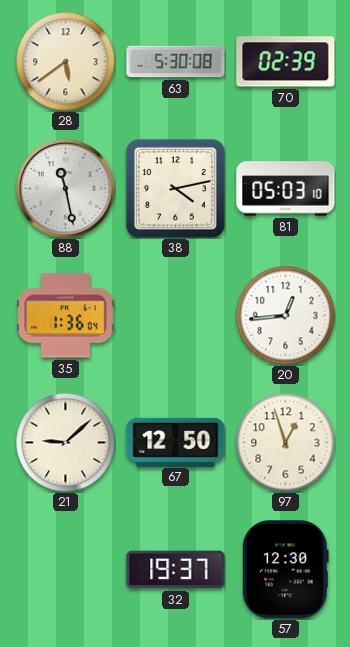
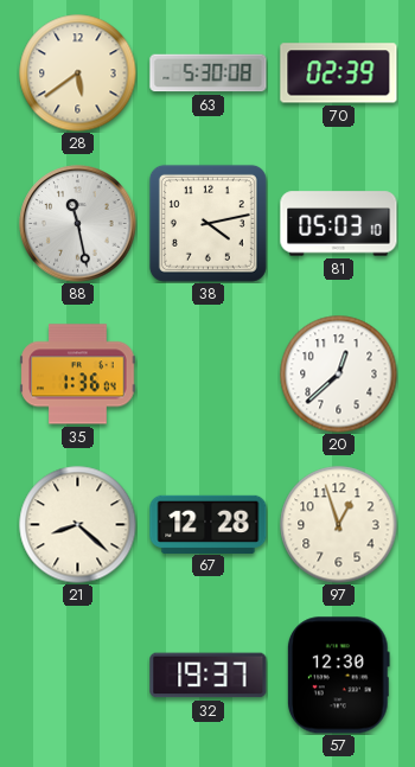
20: 12:44 -> 12:38 (339, 375)
21: 9:08 -> 8:22 (78, 525)
67: 12:50 -> 12:28 (209, 524)
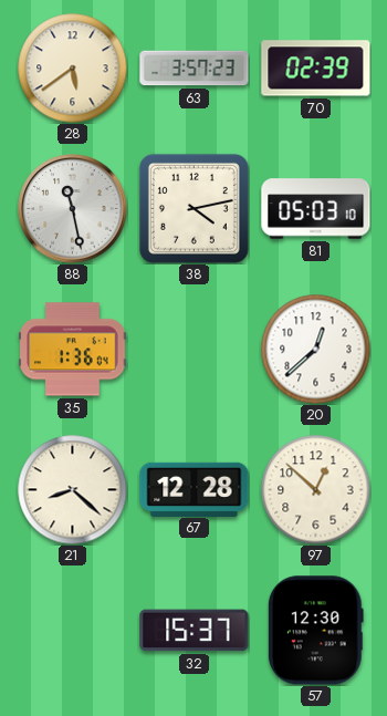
63: 5:30 -> 3:57 (195, 69)
97: 12:57 -> 12:52 (316, 490)
32: 19:37 -> 15:37 (195, 631)
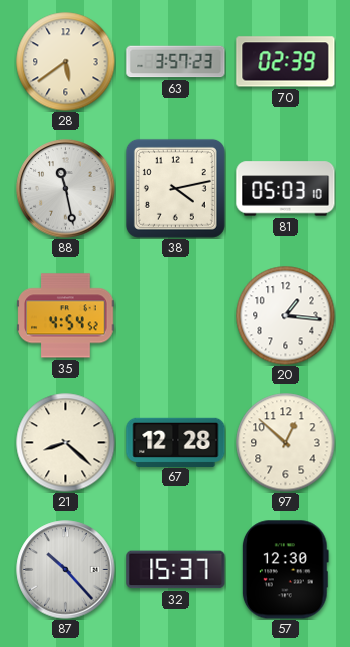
35: 1:36 -> 4:54 (66, 316)
20: 12:38 -> 1:16 (286, 316)
87: none -> 10:23 (66, 570)
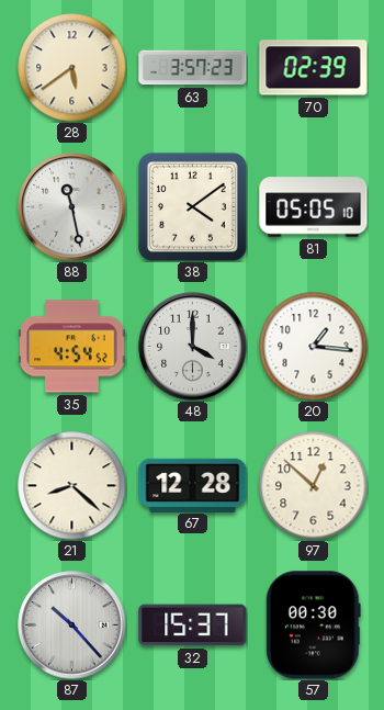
38: 4:13 -> 4:09 (192, 206)
81: 05:03 -> 05:05 (314, 207)
48: none -> 4:00 (193, 347)
57: 12:30 -> 00:30 (313, 626)
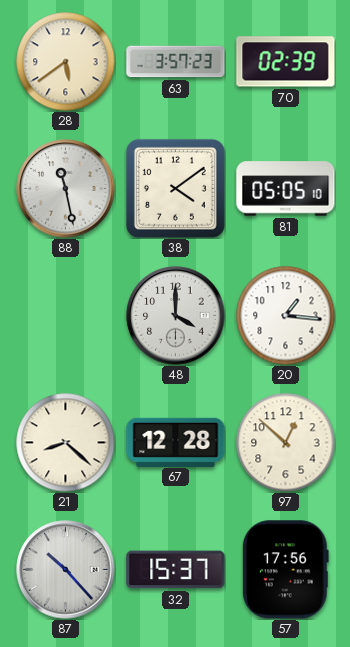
35: 4:54 -> none (72, 347)
57: 00:30 -> 17:56 (285, 570)
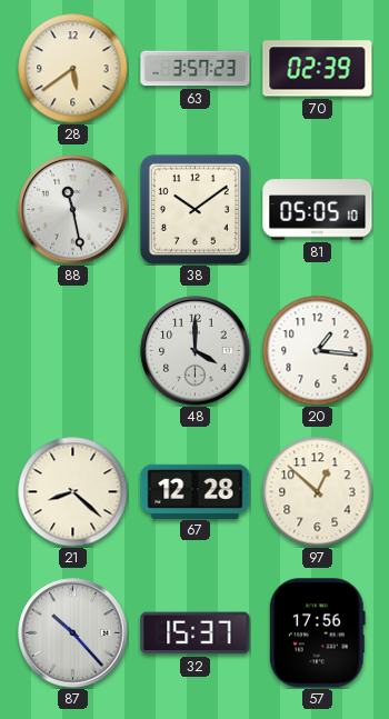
38: 4:09 -> 10:09 (194, 209)
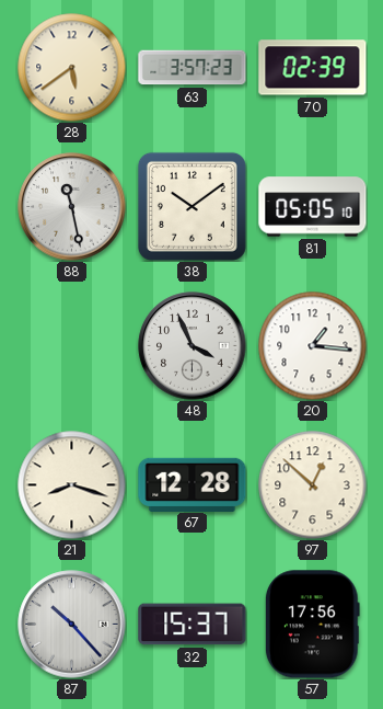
48: 4:00 -> 3:56 (193, 346)
21: 8:22 -> 8:18 (72, 485)
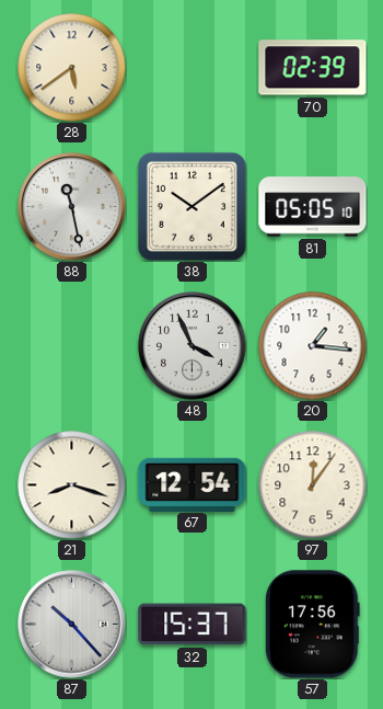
63: 3:57 -> none (193, 68)
67: 12:28 -> 12:54 (193, 484)
97: 12:52 -> 12:06 (313, 485)
